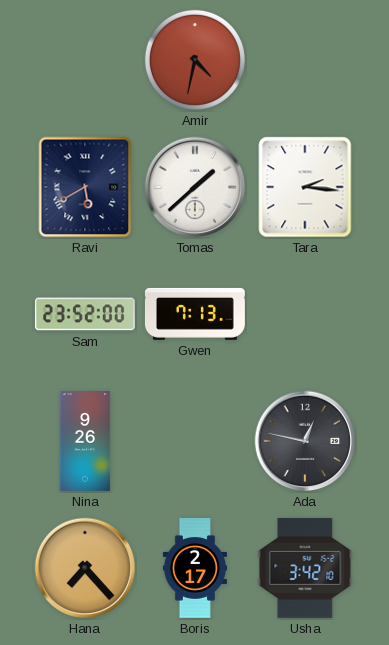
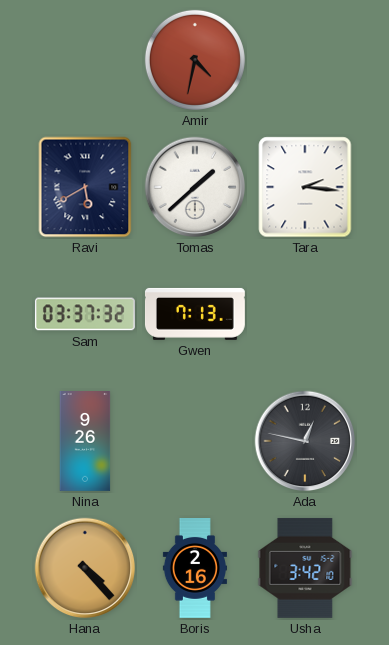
Sam: 23:52 -> 03:37 (85, 314)
Hana: 7:23 -> 4:23 (85, 568)
Boris: 2:17 -> 2:16 (195, 569)
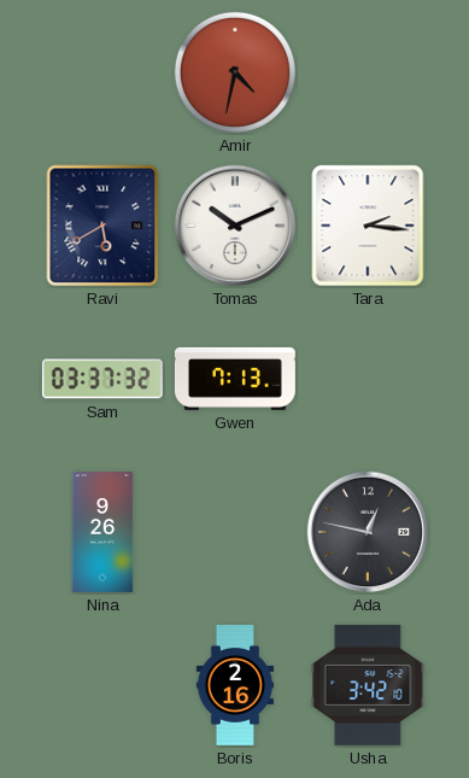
Tomas: 1:38 -> 10:11 (235, 226)
Hana: 4:23 -> none (85, 568)
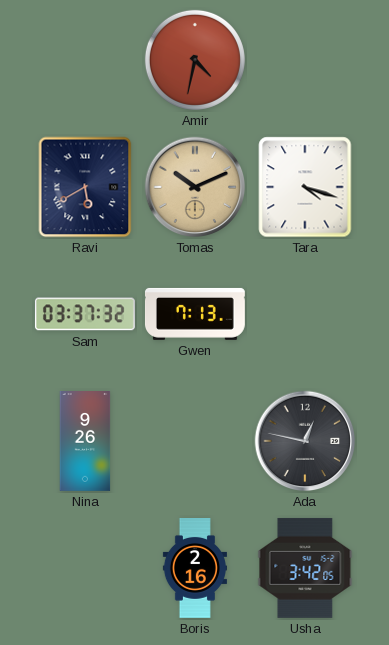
Tomas dial: white -> champagne (195, 187)
Tara: 2:16 -> 4:18 (305, 187)
Usha: 3:42:10 -> 3:42:05 (305, 568)
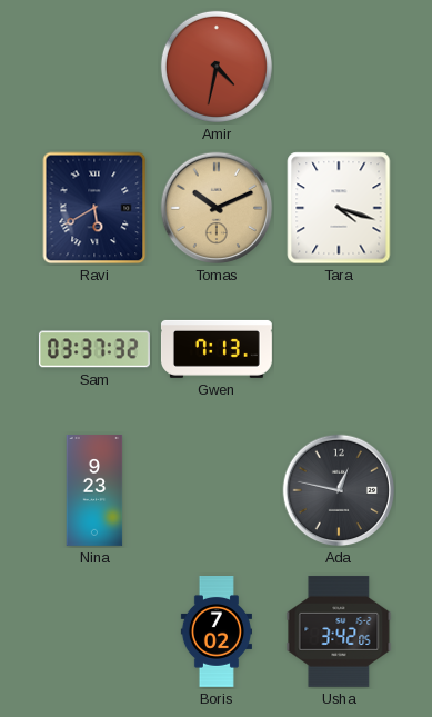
Nina: 9:26 -> 9:23 (94, 491)
Boris: 2:16 -> 7:02 (217, 633)
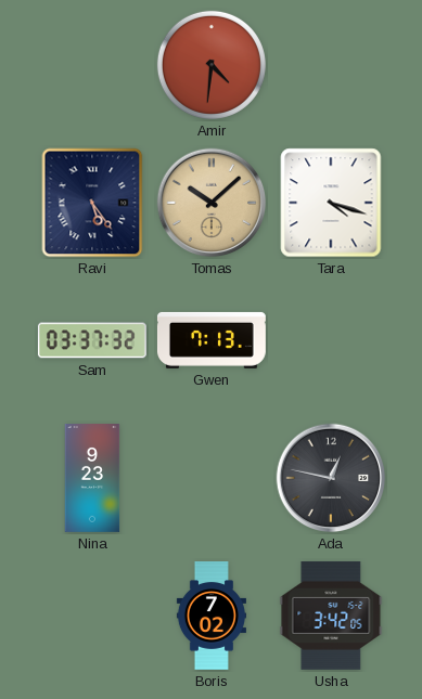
Amir: 4:32 -> 4:31 (212, 65)
Ravi: 5:40 -> 5:24 (92, 203)
Tomas: 10:11 -> 10:08 (212, 203)
